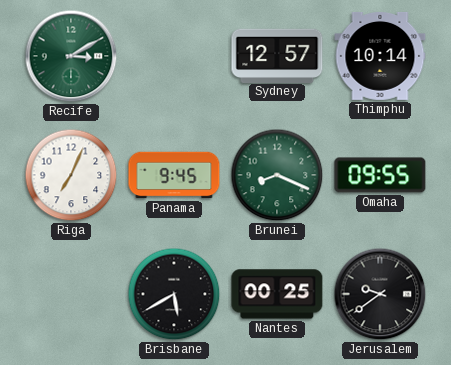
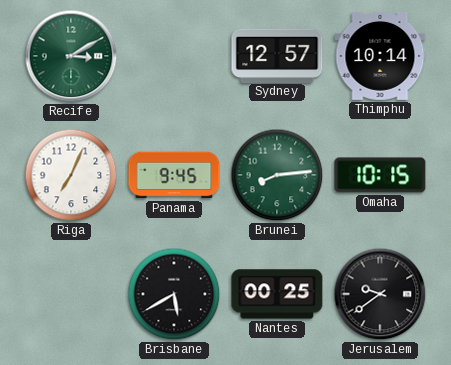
Brunei: 8:19 -> 8:14 (277, 175)
Omaha: 09:55 -> 10:15 (380, 175)
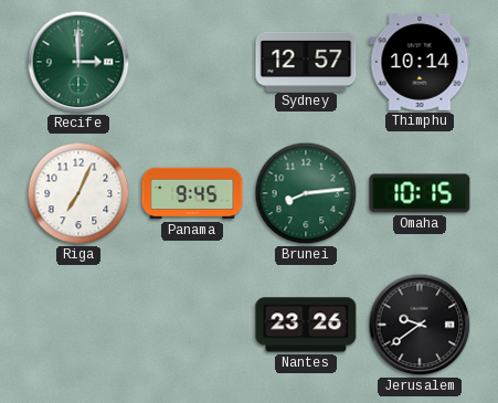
Recife: 3:10 -> 3:00 (78, 62)
Brisbane: 5:40 -> none (174, 294)
Nantes: 00:25 -> 23:26 (306, 325)
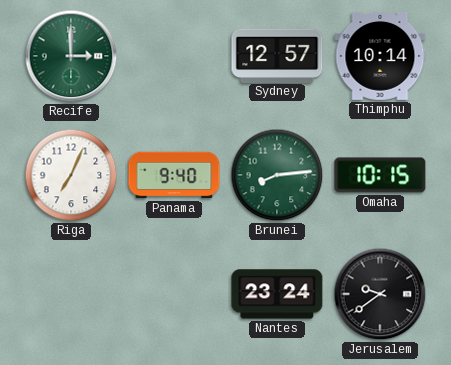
Panama: 9:45 -> 9:40 (174, 175)
Nantes: 23:26 -> 23:24 (277, 294)
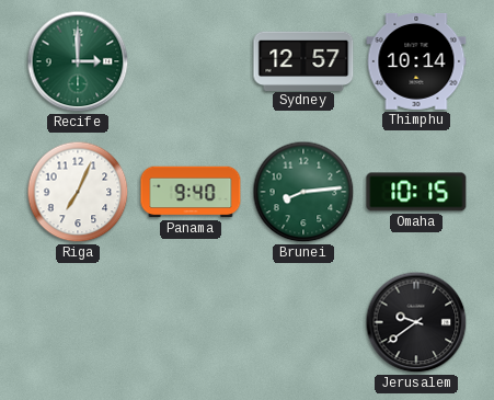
Nantes: 23:24 -> none (277, 294)
